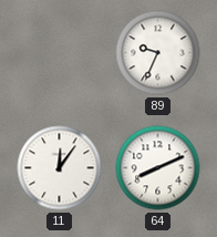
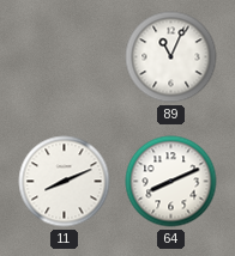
89: 9:34 -> 11:04 (171, 57)
11: 12:06 -> 8:11 (65, 182)
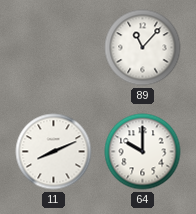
89: 11:04 -> 11:07 (143, 48)
64: 8:11 -> 10:00 (143, 152)
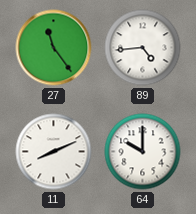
27: none -> 11:24 (54, 48)
89: 11:07 -> 4:44 (143, 48)
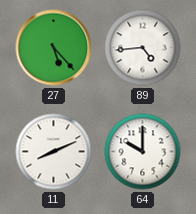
27: 11:24 -> 5:23 (54, 48)
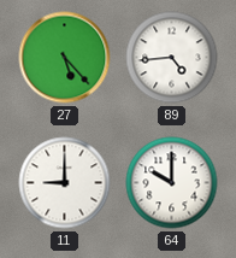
11: 8:11 -> 9:00 (65, 183)
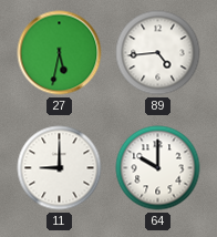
27: 5:23 -> 5:32 (60, 53)
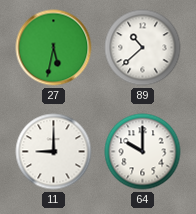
89: 4:44 -> 10:38 (143, 48)
